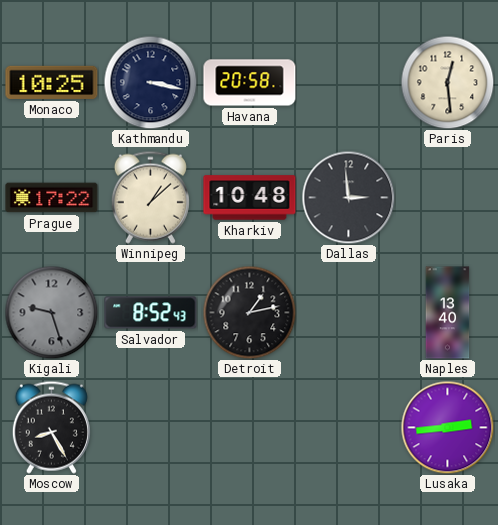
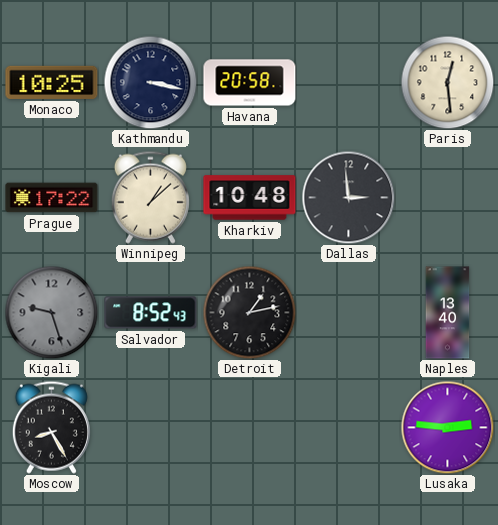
Lusaka: 2:44 -> 2:46 (447, 427)
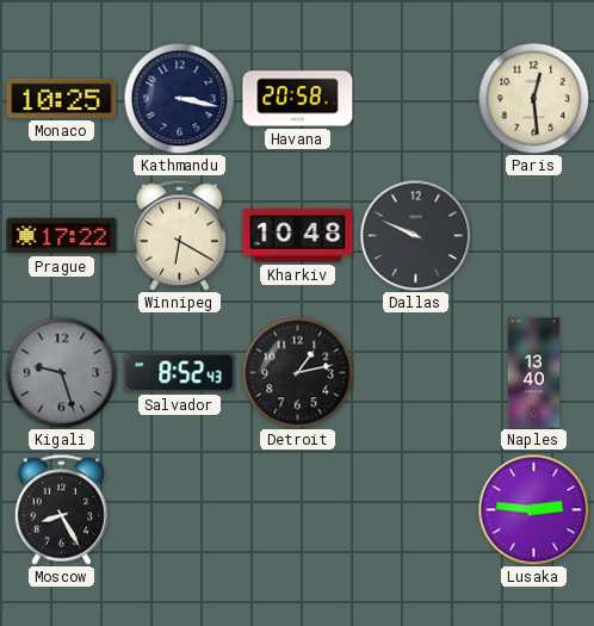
Winnipeg: 1:08 -> 6:20 (179, 235)
Dallas: 2:59 -> 9:49 (415, 235)
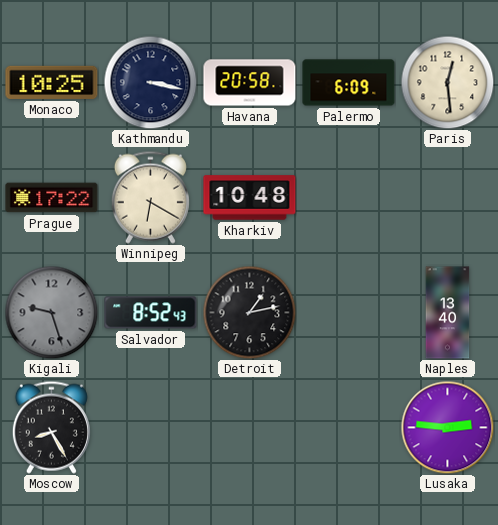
Palermo: none -> 6:09 (349, 83)
Dallas: 9:49 -> none (415, 235)
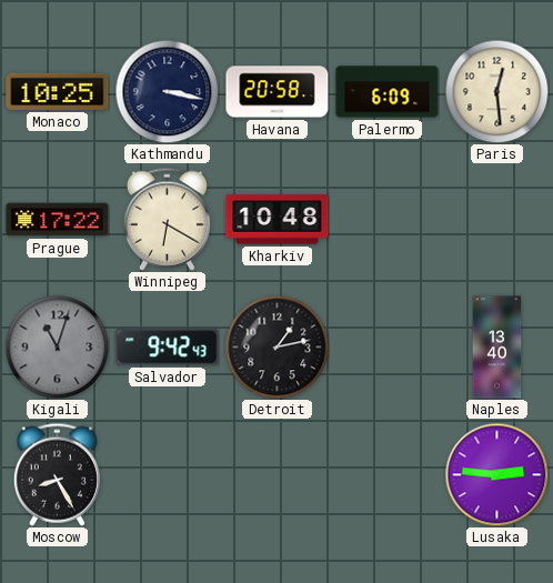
Kigali: 9:27 -> 11:03 (57, 346)
Salvador: 8:52 -> 9:42 (168, 348)
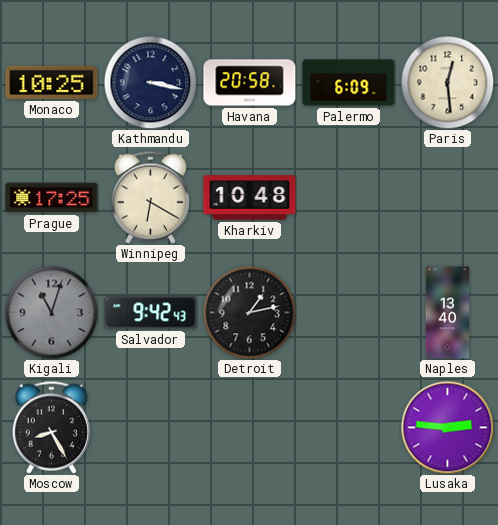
Prague: 17:22 -> 17:25 (52, 198)
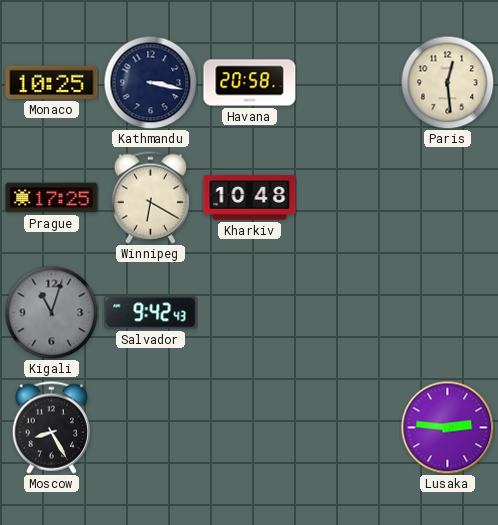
Palermo: 6:09 -> none (349, 83)
Detroit: 1:13 -> none (249, 312)
Naples: 13:40 -> none (448, 313)
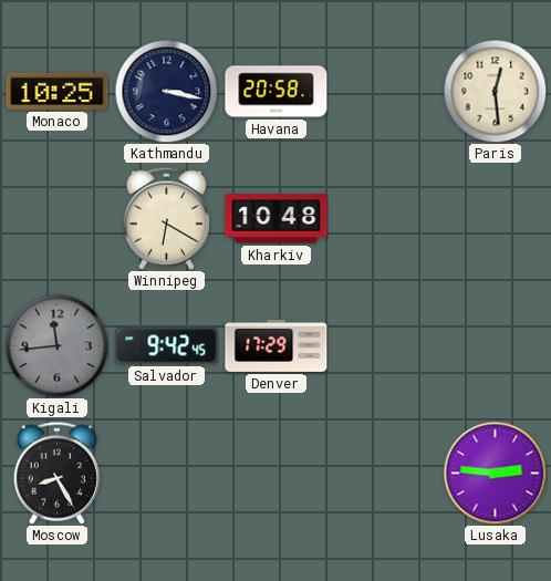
Prague: 17:25 -> none (52, 198)
Kigali: 11:03 -> 11:44 (56, 345)
Salvador: 9:42:43 -> 9:42:45 (167, 346)
Denver: none -> 17:29 (277, 345)
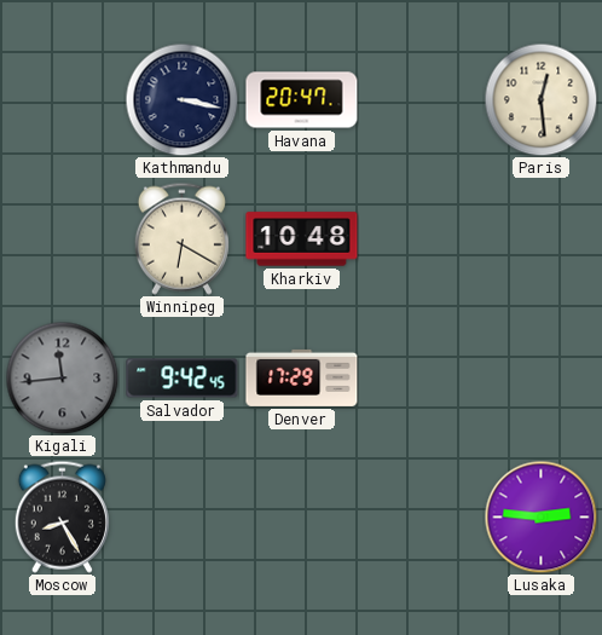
Monaco: 10:25 -> none (58, 91)
Havana: 20:58 -> 20:47 (302, 100)
